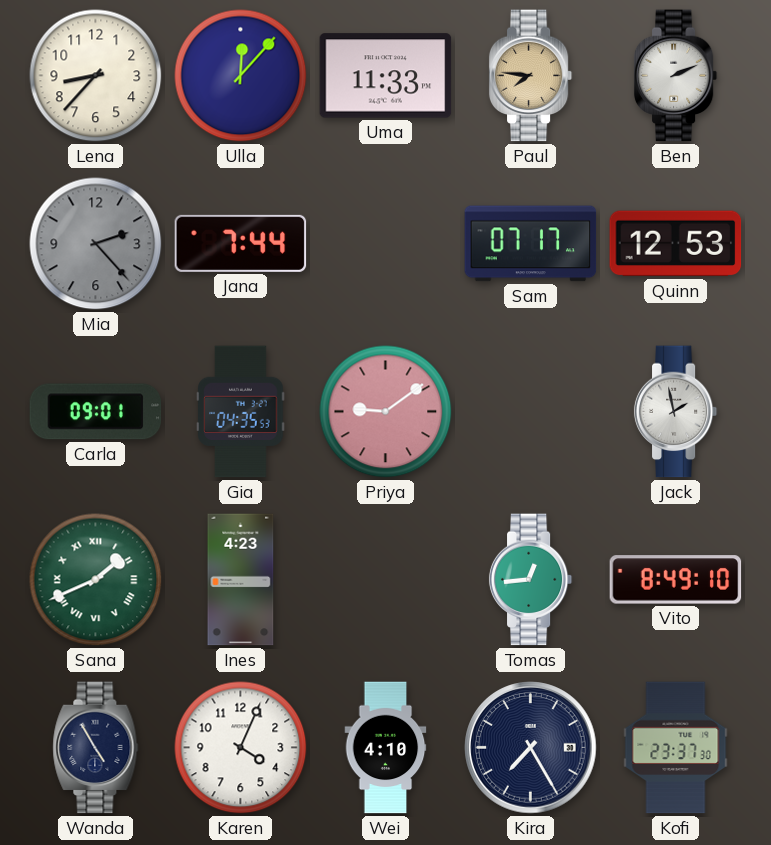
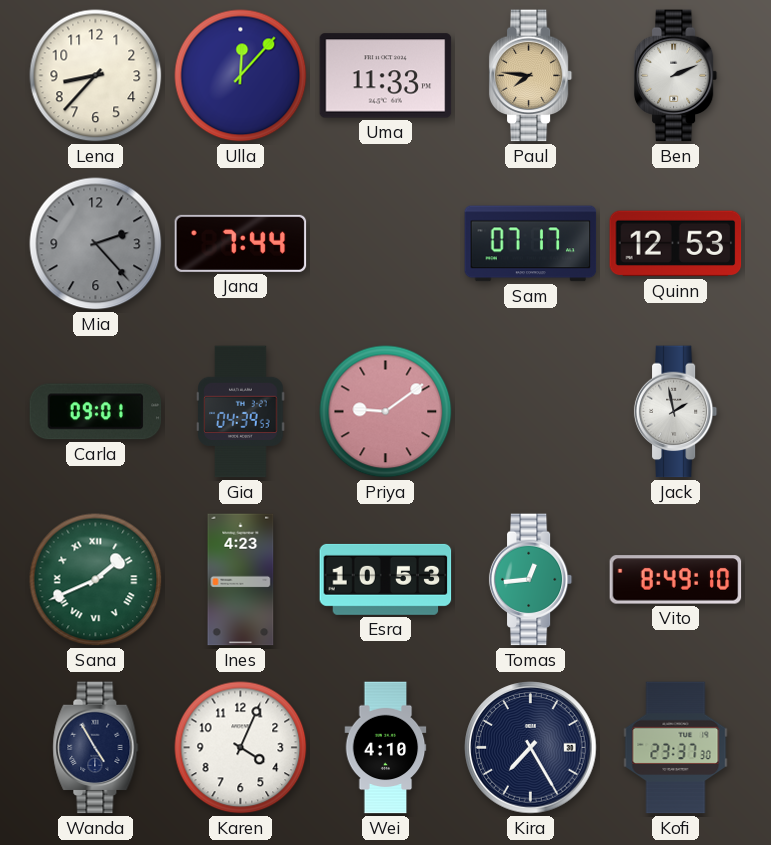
Gia: 04:35 -> 04:39 (241, 412)
Esra: none -> 10:53 (386, 579)
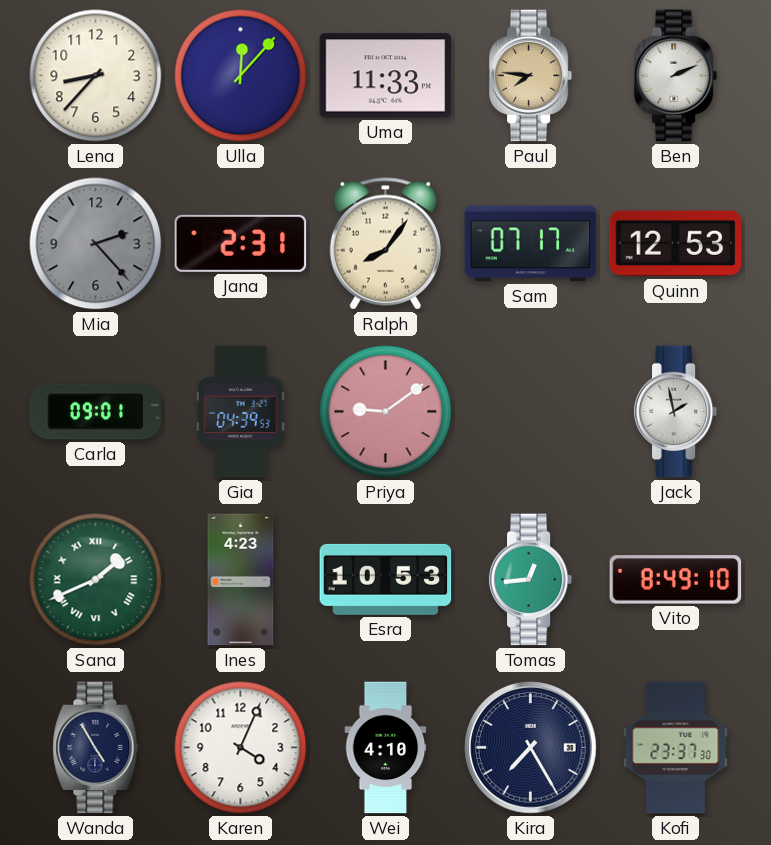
Jana: 7:44 -> 2:31 (241, 243)
Ralph: none -> 8:06 (385, 244)
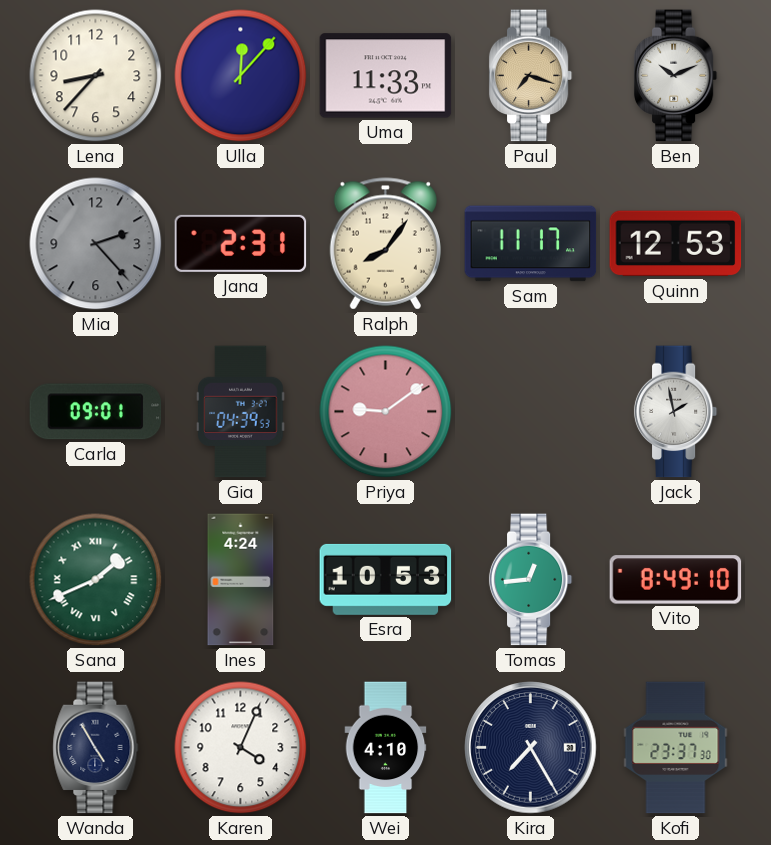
Paul: 7:46 -> 7:18 (531, 76)
Ben: 2:11 -> 10:11 (676, 76)
Sam: 07:17 -> 11:17 (531, 244)
Ines: 4:23 -> 4:24 (241, 580)
